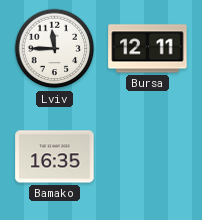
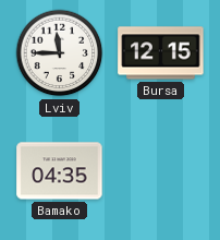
Bursa: 12:11 -> 12:15 (161, 53)
Bamako: 16:35 -> 04:35 (60, 171)
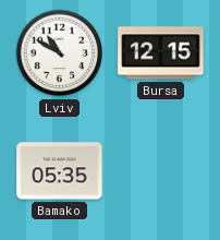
Lviv: 11:45 -> 10:50 (60, 53)
Bamako: 04:35 -> 05:35 (60, 171)
